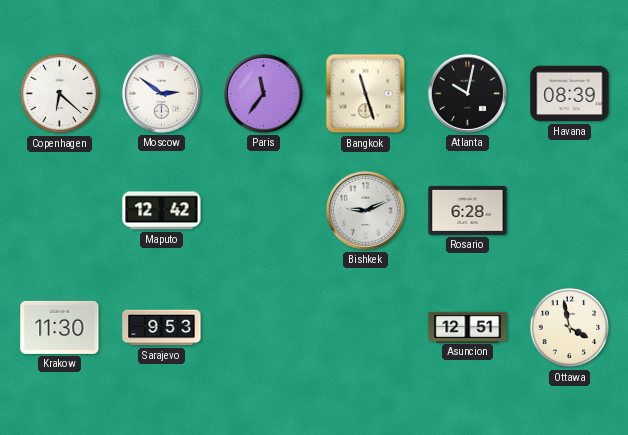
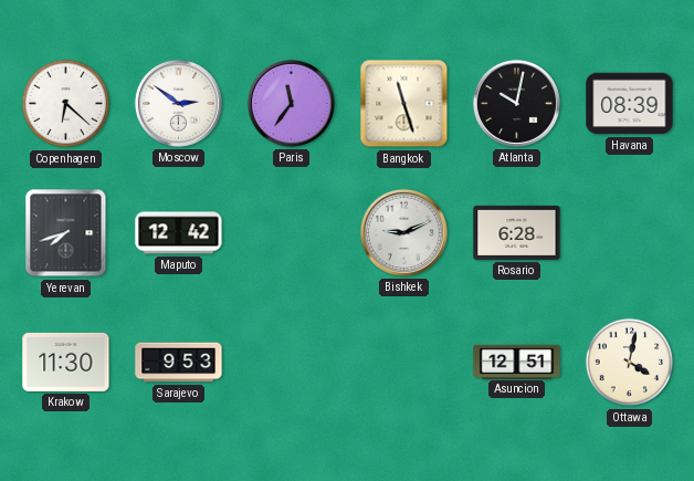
Yerevan: none -> 7:42 (66, 233)
Ottawa: 3:58 -> 4:02 (630, 363)
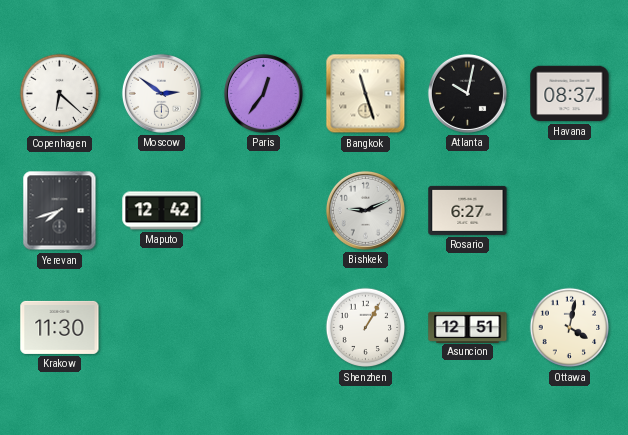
Paris: 11:36 -> 12:36 (263, 93)
Havana: 08:39 -> 08:37 (570, 94)
Rosario: 6:28 -> 6:27 (468, 210)
Sarajevo: 9:53 -> none (179, 363)
Shenzhen: none -> 1:05 (366, 328)
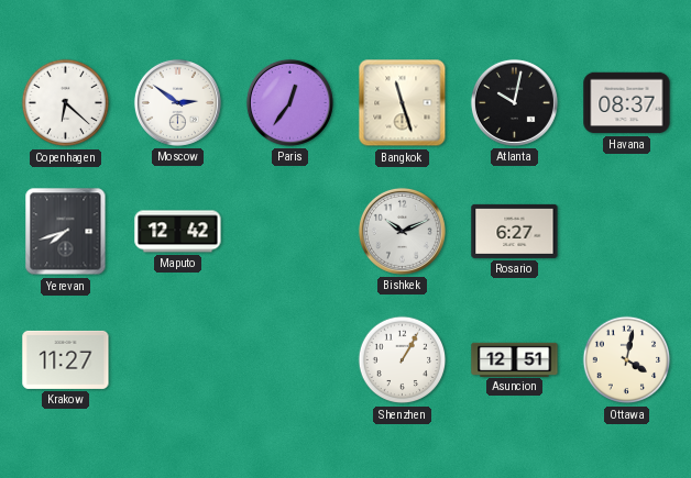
Bishkek: 9:11 -> 10:11 (402, 231)
Krakow: 11:30 -> 11:27 (66, 359)
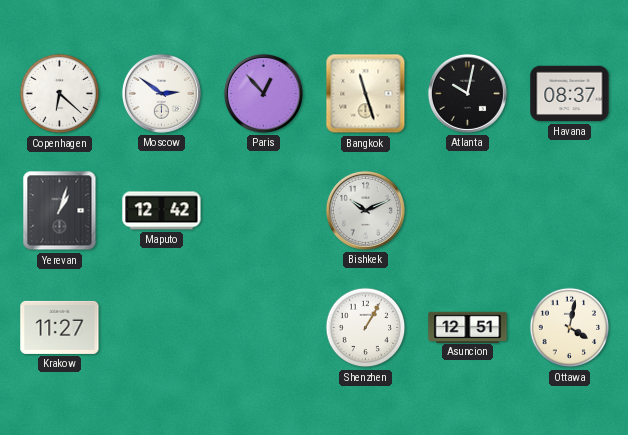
Paris: 12:36 -> 12:53 (263, 93)
Yerevan: 7:42 -> 1:03 (60, 211)
Rosario: 6:27 -> none (515, 231)
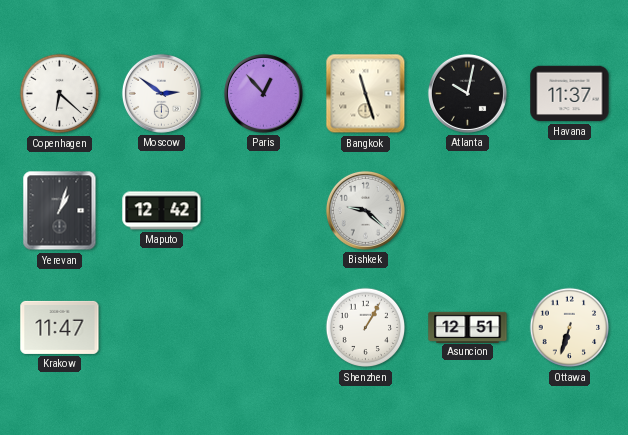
Havana: 08:37 -> 11:37 (570, 94)
Bishkek: 10:11 -> 9:22 (365, 210)
Krakow: 11:27 -> 11:47 (60, 327)
Ottawa: 4:02 -> 6:33 (570, 328)
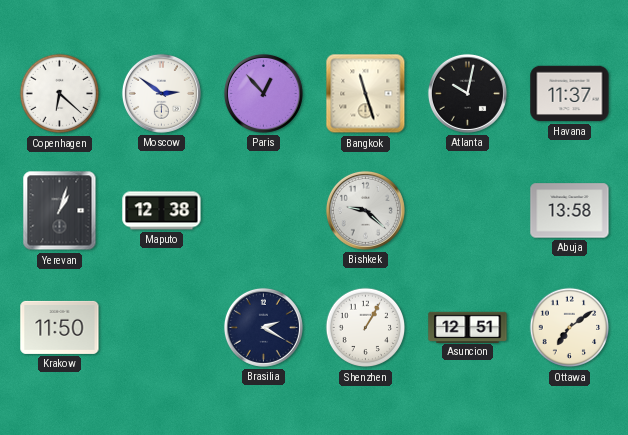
Maputo: 12:42 -> 12:38 (162, 211)
Abuja: none -> 13:58 (570, 211)
Krakow: 11:47 -> 11:50 (60, 327)
Brasilia: none -> 2:20 (263, 327)
Ottawa: 6:33 -> 7:09 (570, 328)
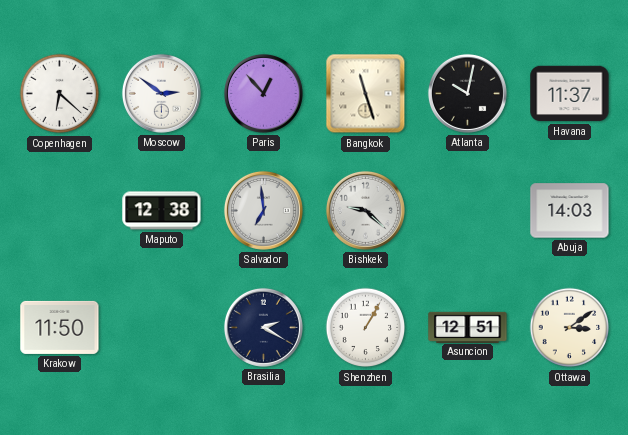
Yerevan: 1:03 -> none (60, 211)
Salvador: none -> 6:59 (263, 210)
Abuja: 13:58 -> 14:03 (570, 211)
Ottawa: 7:09 -> 3:09 (570, 328)
